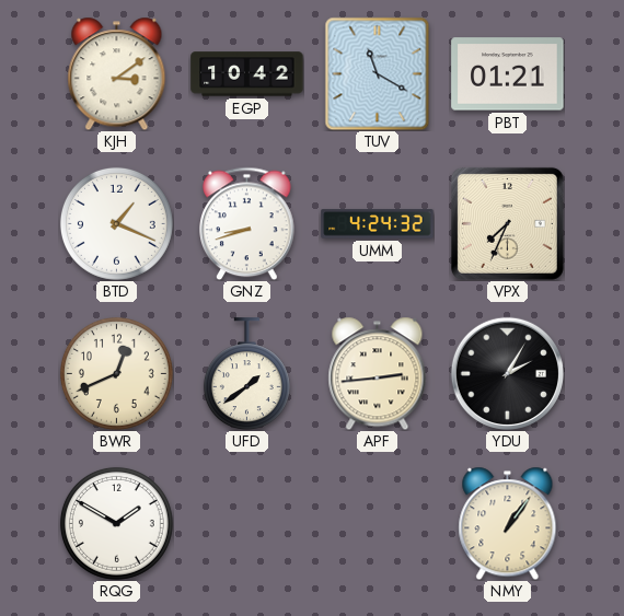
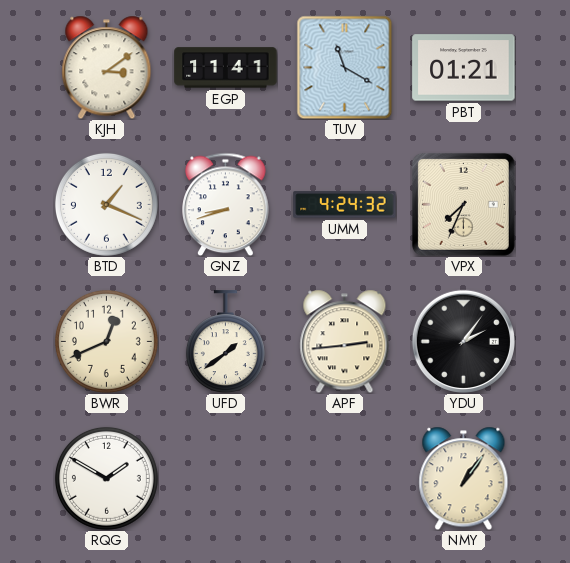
EGP: 10:42 -> 11:41 (226, 68)
YDU: 2:05 -> 2:06 (463, 341)
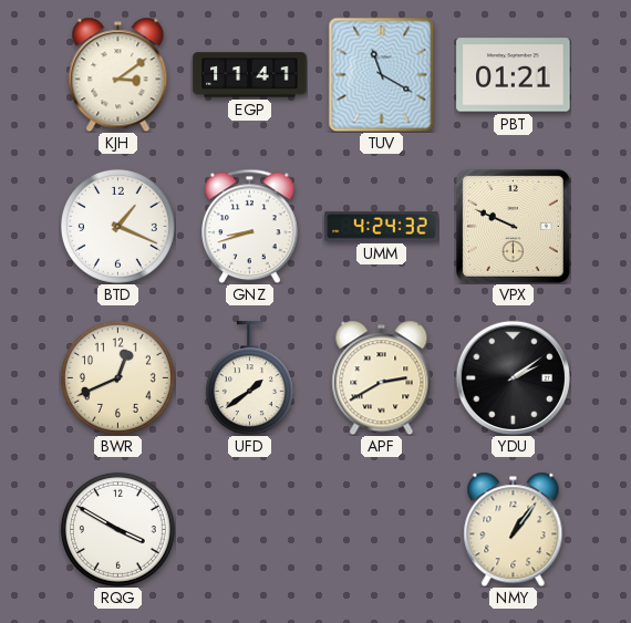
VPX: 7:34 -> 9:49 (513, 226)
APF: 2:44 -> 2:40 (382, 377)
YDU: 2:06 -> 2:09 (513, 377)
RQG: 1:50 -> 3:50 (117, 529)
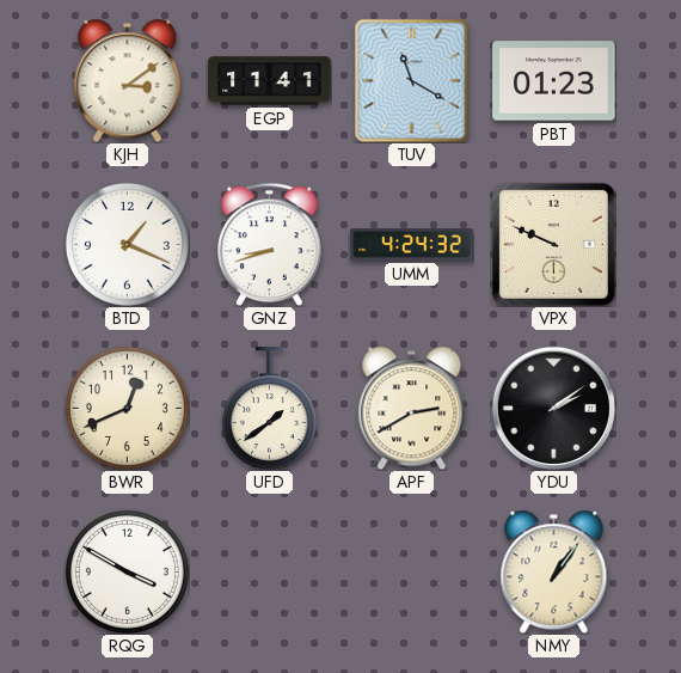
PBT: 01:21 -> 01:23 (554, 81)
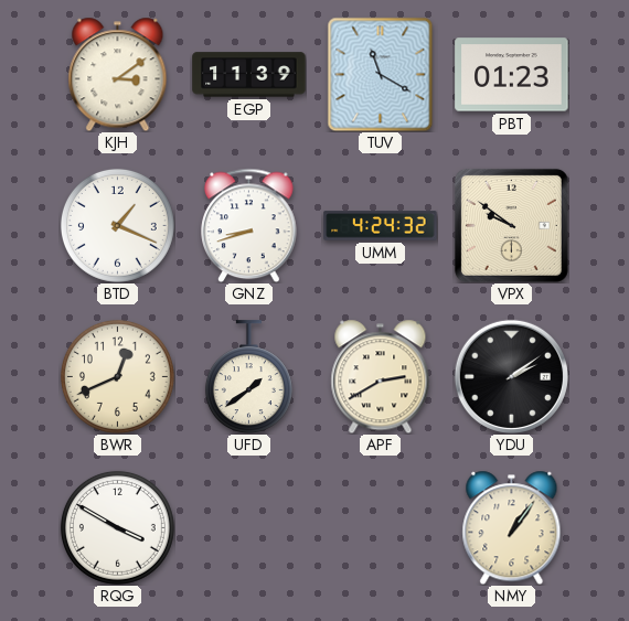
EGP: 11:41 -> 11:39 (249, 75)
VPX: 9:49 -> 9:51 (511, 225)
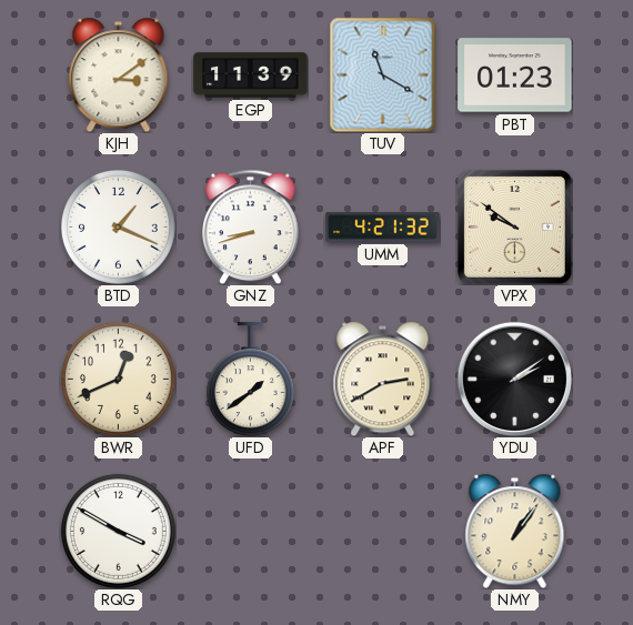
UMM: 4:24 -> 4:21 (383, 228)
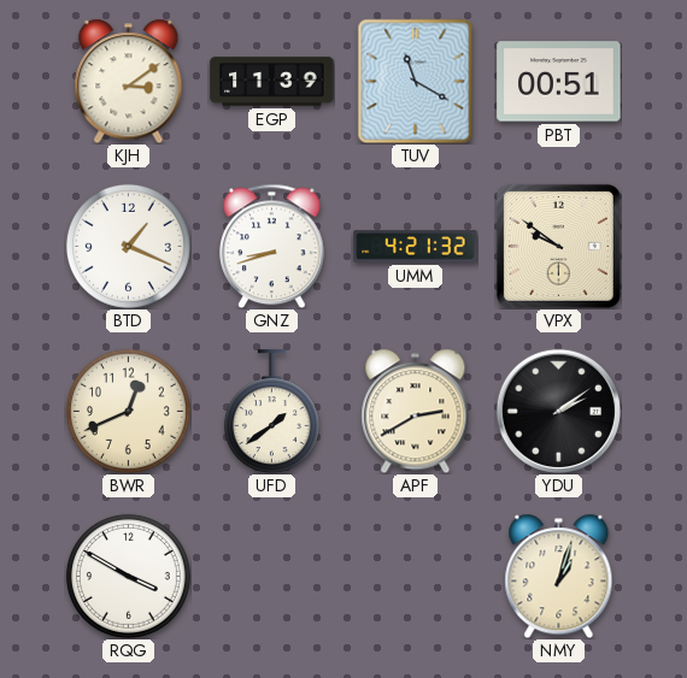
PBT: 01:23 -> 00:51 (559, 82)
NMY: 1:06 -> 1:03 (559, 576)
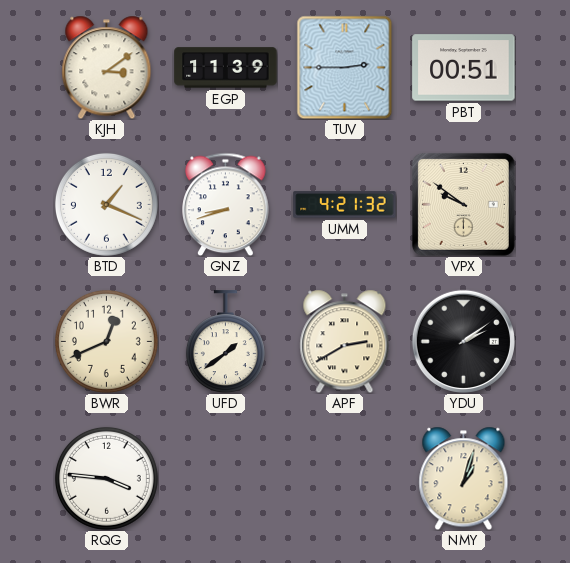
TUV: 11:20 -> 2:45 (345, 67)
RQG: 3:50 -> 3:46 (106, 478)
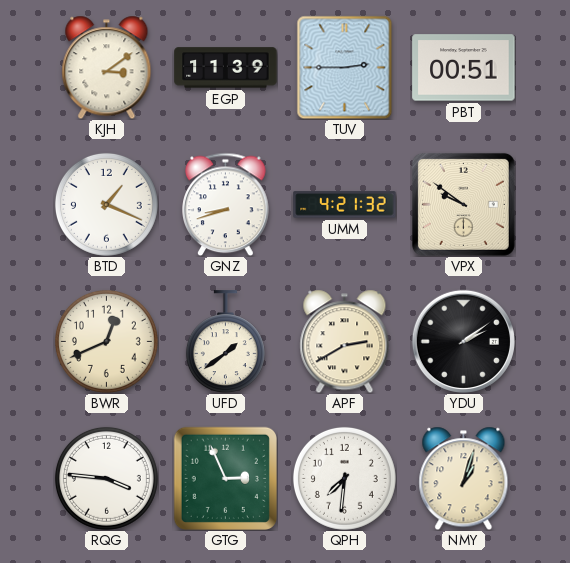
GTG: none -> 2:56 (225, 478)
QPH: none -> 7:31 (344, 478)
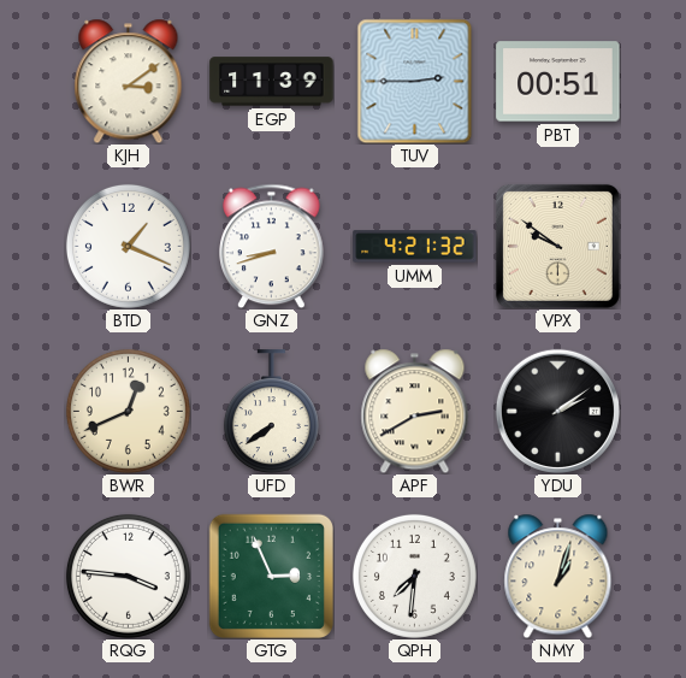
UFD: 1:39 -> 7:39 (271, 412)
